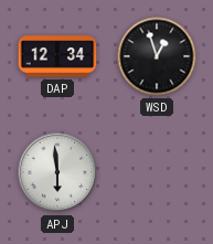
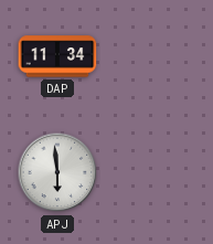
DAP: 12:34 -> 11:34 (57, 56)
WSD: 12:57 -> none (157, 56)
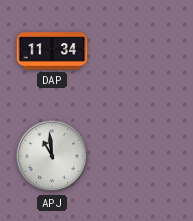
APJ: 5:59 -> 10:59 (52, 156)
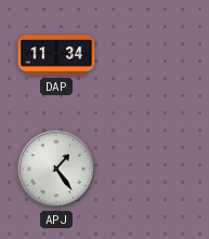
APJ: 10:59 -> 1:24 (56, 169)
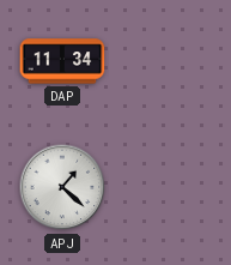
APJ: 1:24 -> 1:22 (62, 187)
